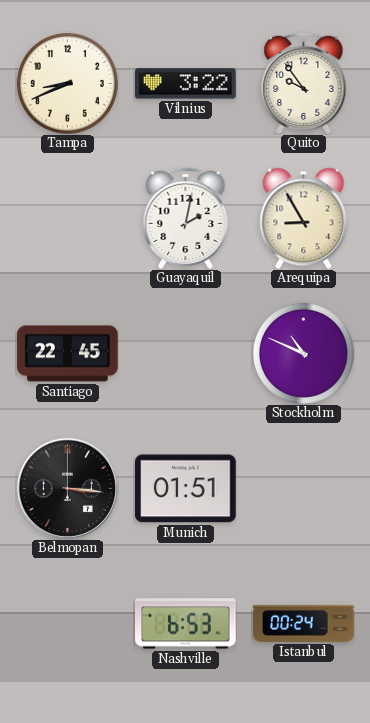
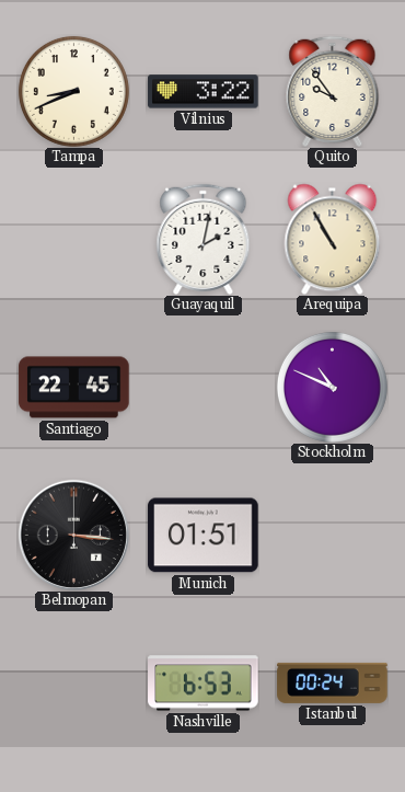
Arequipa: 8:55 -> 10:55 (333, 239)
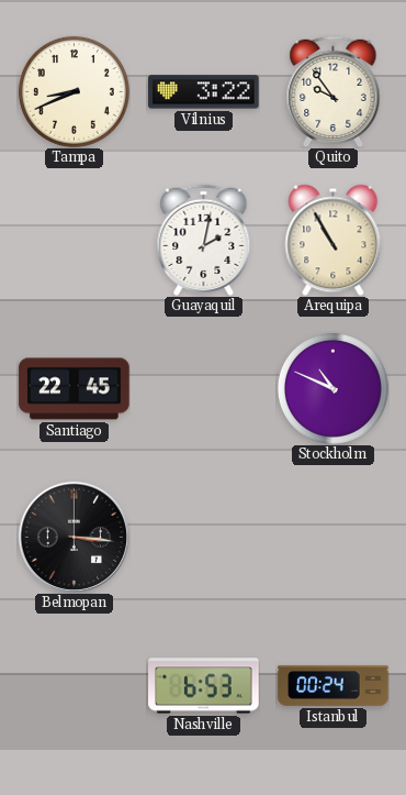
Munich: 01:51 -> none (204, 536)
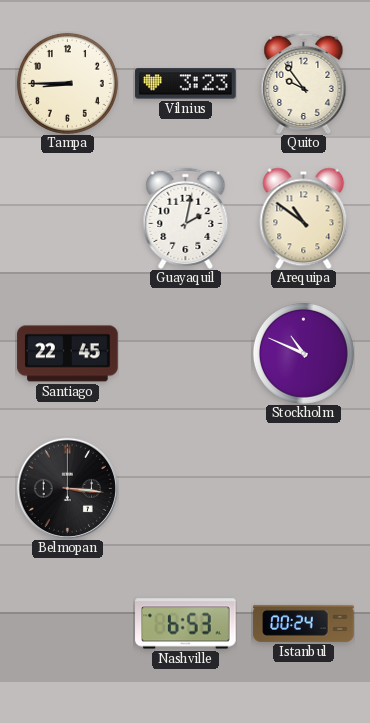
Tampa: 8:41 -> 8:45 (67, 83)
Vilnius: 3:22 -> 3:23 (186, 84)
Arequipa: 10:55 -> 10:51 (304, 218)
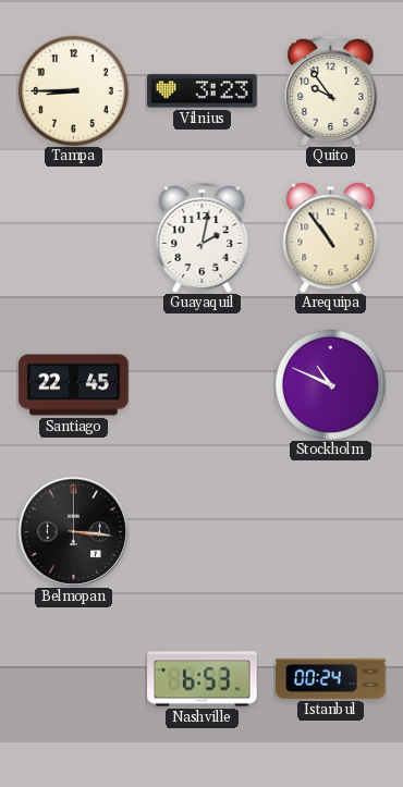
Arequipa: 10:51 -> 10:54 (331, 237)
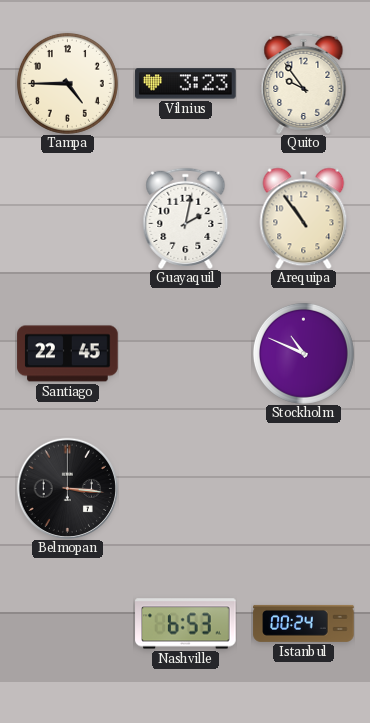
Tampa: 8:45 -> 4:45 (67, 83)
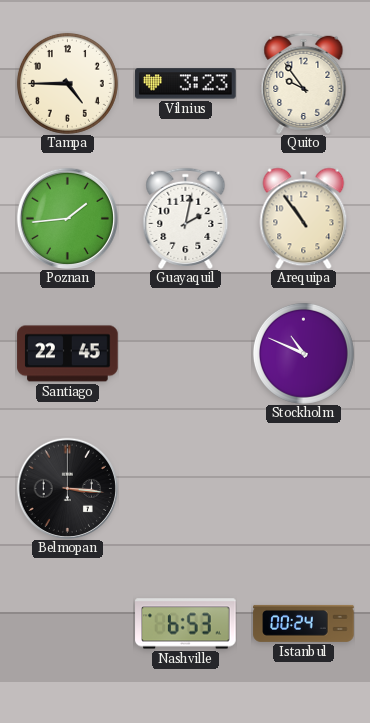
Poznan: none -> 1:44 (67, 218)
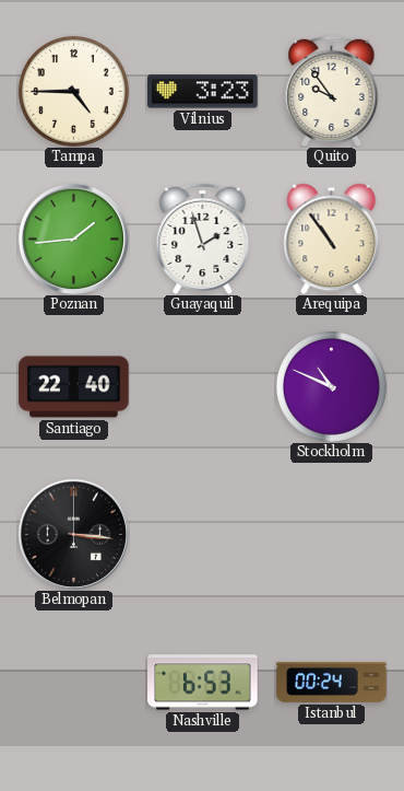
Guayaquil: 2:02 -> 1:57 (203, 239)
Santiago: 22:45 -> 22:40 (74, 387)
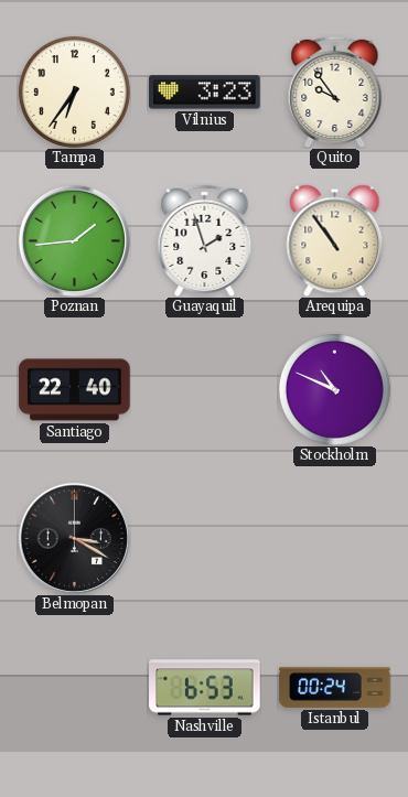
Tampa: 4:45 -> 6:36 (74, 91)
Belmopan: 3:16 -> 3:20 (74, 538)
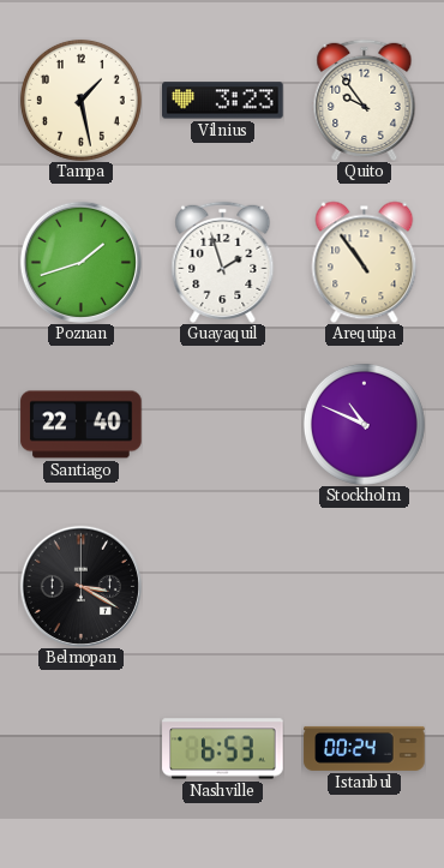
Tampa: 6:36 -> 1:28 (80, 100)
Poznan: 1:44 -> 1:42 (80, 262)
